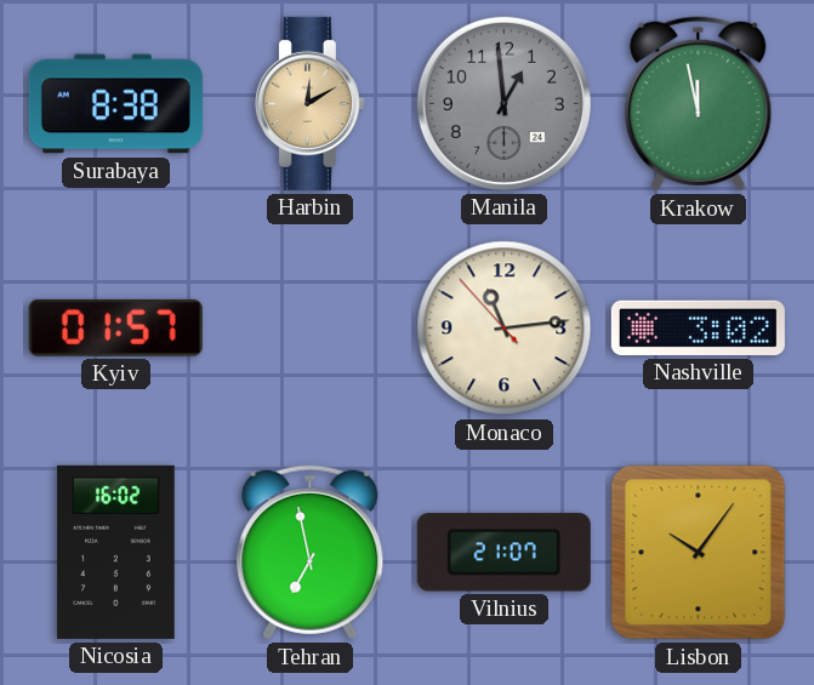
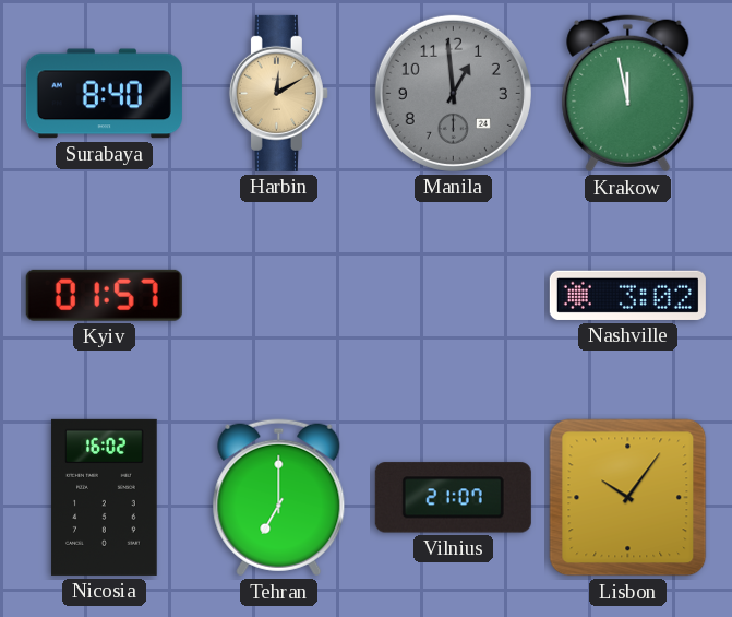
Surabaya: 8:38 -> 8:40 (104, 94)
Monaco: 11:13 -> none (505, 329)
Tehran: 6:58 -> 7:00 (279, 498)
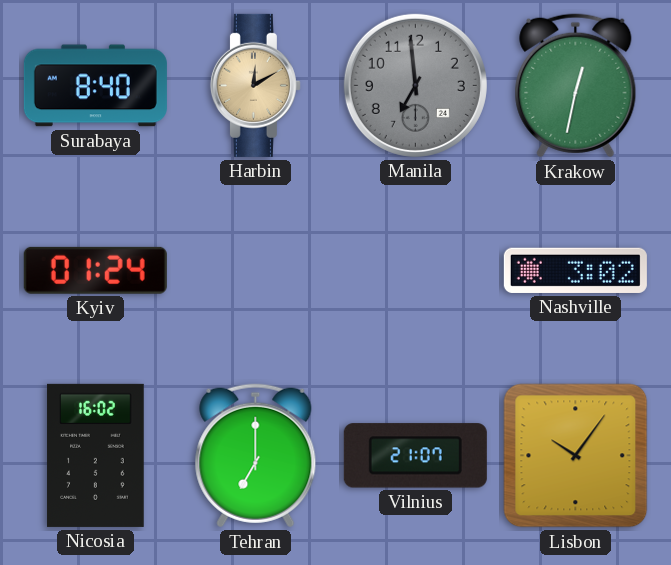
Manila: 12:59 -> 6:59 (415, 85)
Krakow: 11:58 -> 12:32 (576, 86)
Kyiv: 01:57 -> 01:24 (95, 270)
